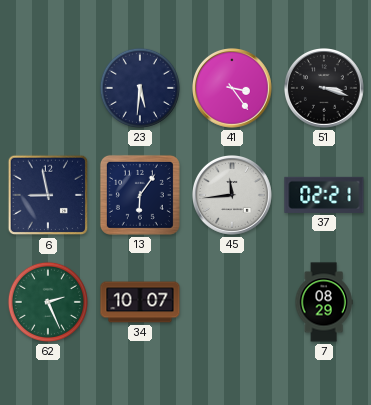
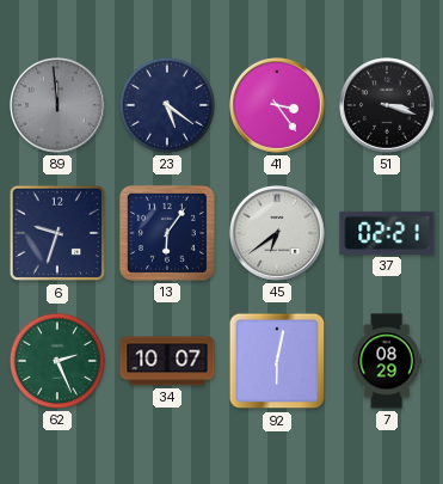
89: none -> 11:59 (59, 106)
23: 5:31 -> 5:21 (167, 105)
6: 8:58 -> 9:33 (57, 233)
45: 11:44 -> 6:39 (278, 234)
92: none -> 6:02 (277, 361)
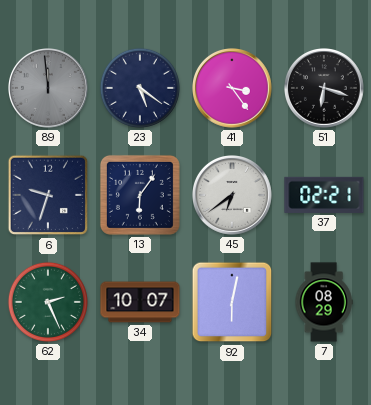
51: 3:18 -> 6:18 (325, 89)
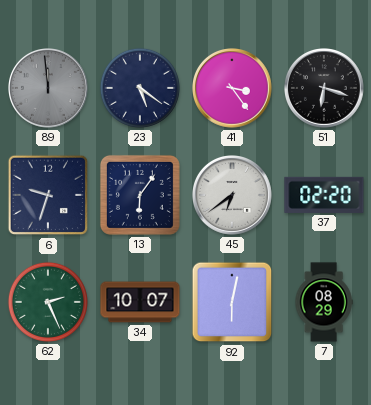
37: 02:21 -> 02:20 (324, 195)
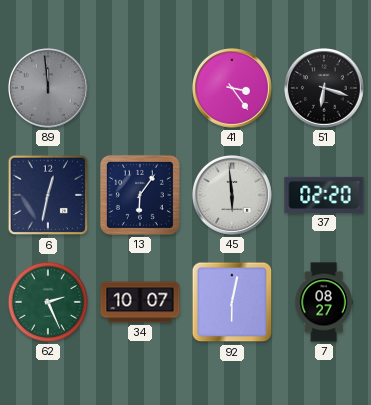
23: 5:21 -> none (140, 88)
6: 9:33 -> 12:32 (48, 195)
45: 6:39 -> 5:59 (233, 196)
7: 08:29 -> 08:27 (324, 302)
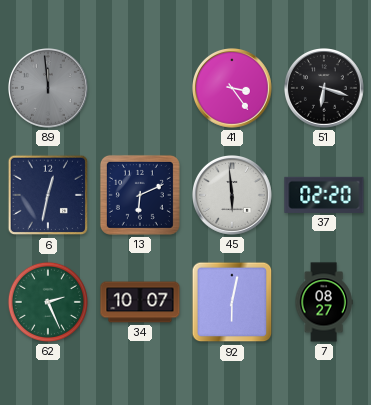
13: 6:06 -> 6:11 (140, 195)
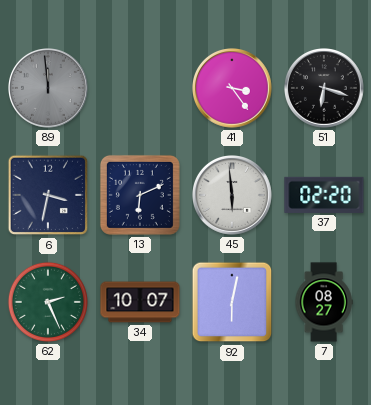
6: 12:32 -> 3:32 (48, 195)
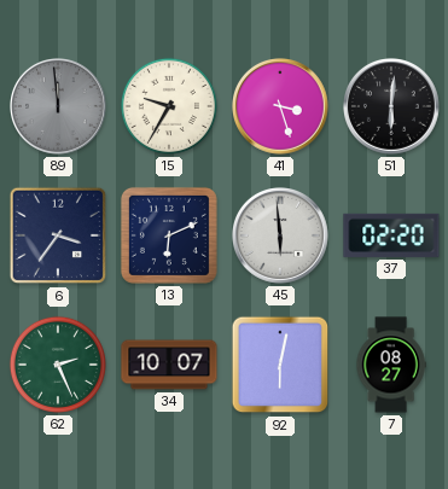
15: none -> 9:35 (169, 106)
41: 3:24 -> 3:27 (281, 107)
51: 6:18 -> 6:01 (392, 107)
6: 3:32 -> 3:36 (58, 235)
